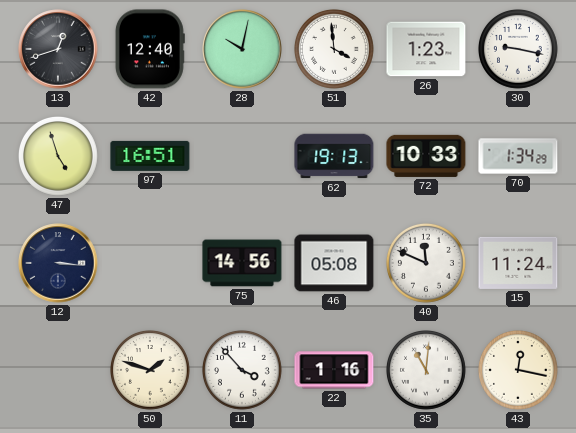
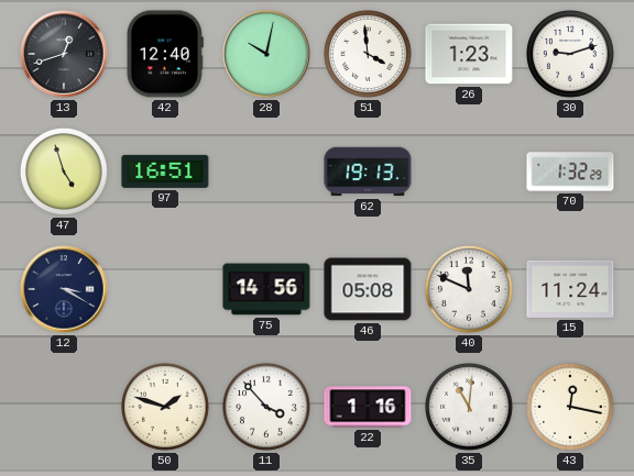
30: 9:17 -> 9:12 (571, 55)
72: 10:33 -> none (426, 156)
70: 1:34 -> 1:32 (570, 171)
12: 3:16 -> 3:20 (64, 289)
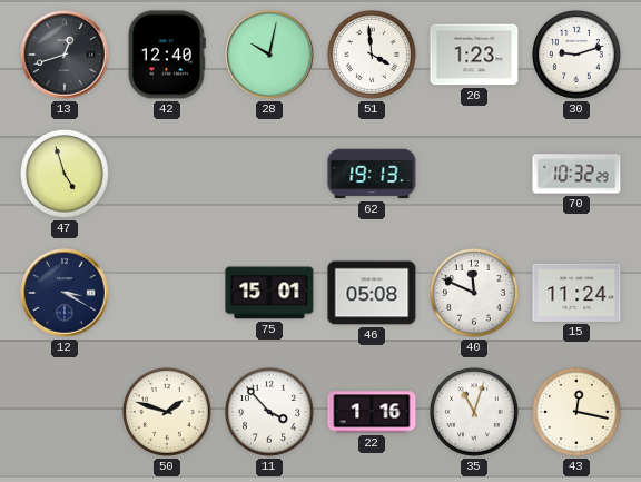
97: 16:51 -> none (165, 171)
70: 1:32 -> 10:32 (576, 174)
75: 14:56 -> 15:01 (269, 293)
35: 11:01 -> 11:03 (475, 413)
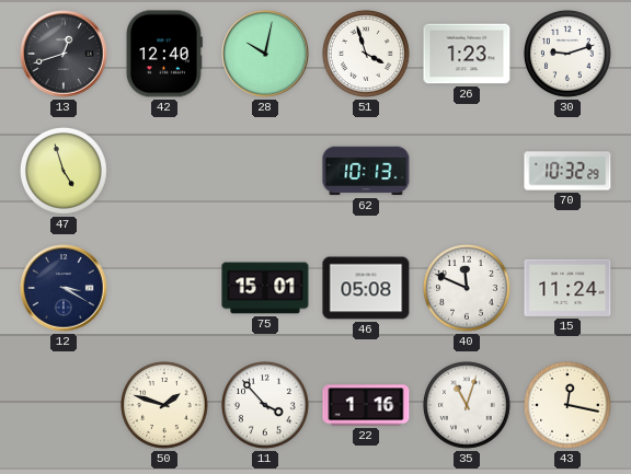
51: 3:59 -> 3:57 (367, 55)
62: 19:13 -> 10:13 (366, 171)
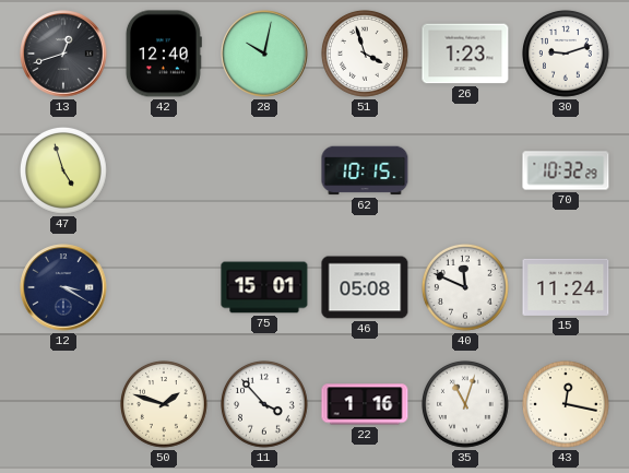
62: 10:13 -> 10:15 (365, 170)
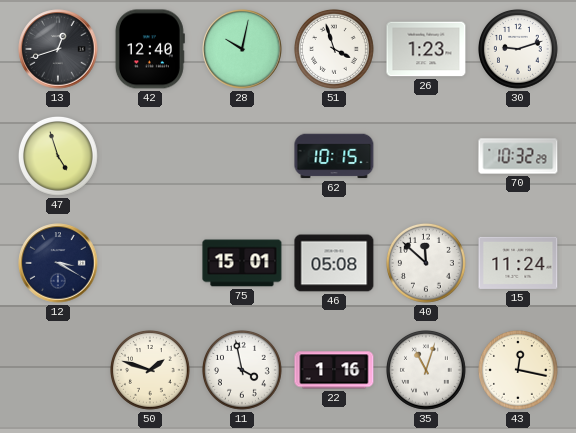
40: 11:49 -> 11:52 (427, 264)
11: 3:53 -> 3:58 (243, 371)
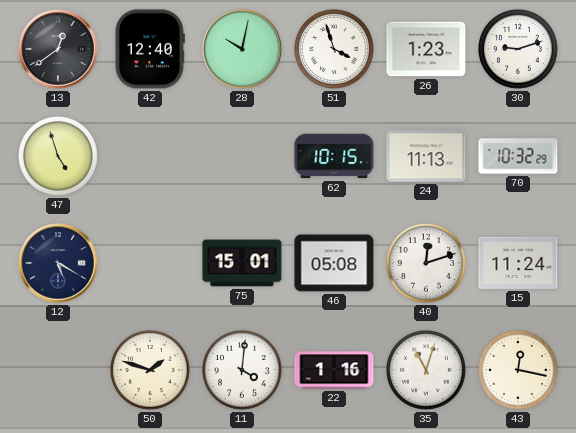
13: 12:42 -> 12:39 (58, 49)
24: none -> 11:13 (426, 156)
12: 3:20 -> 5:20 (58, 263)
40: 11:52 -> 12:12 (427, 264)
11: 3:58 -> 4:01 (243, 371)
